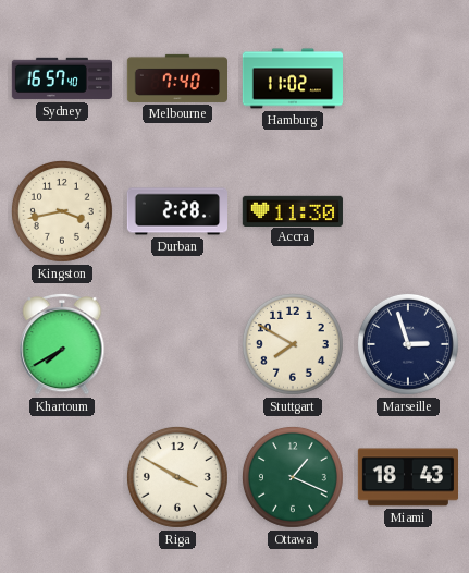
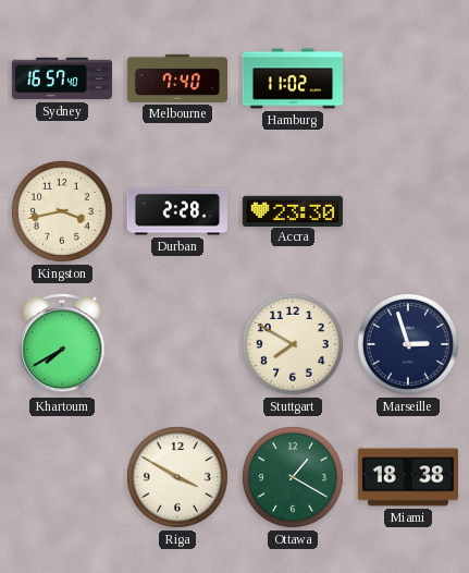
Accra: 11:30 -> 23:30 (293, 210)
Ottawa: 1:19 -> 1:20 (293, 477)
Miami: 18:43 -> 18:38 (407, 477)
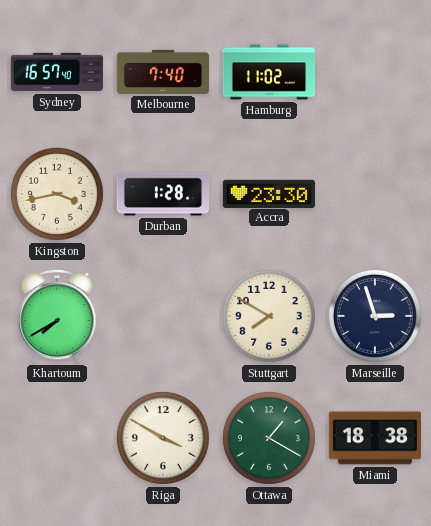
Durban: 2:28 -> 1:28 (162, 194)
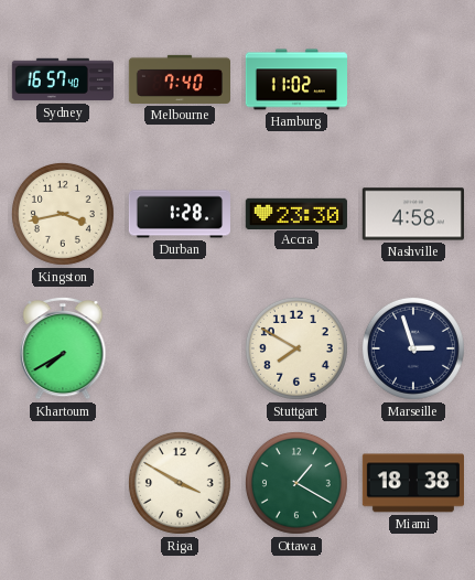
Nashville: none -> 4:58 (413, 214)
